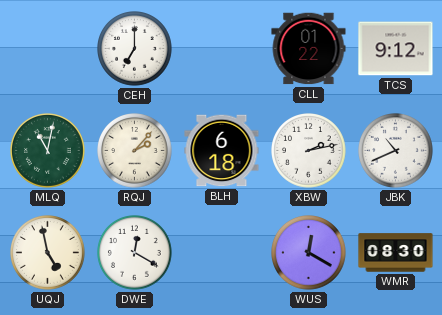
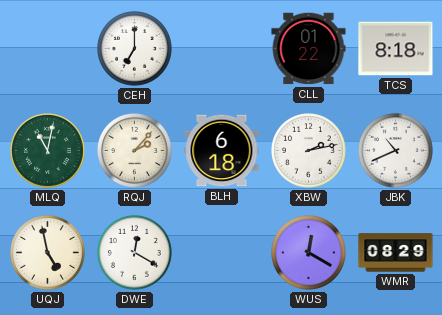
TCS: 9:12 -> 8:18 (396, 49)
WMR: 08:30 -> 08:29 (396, 253)
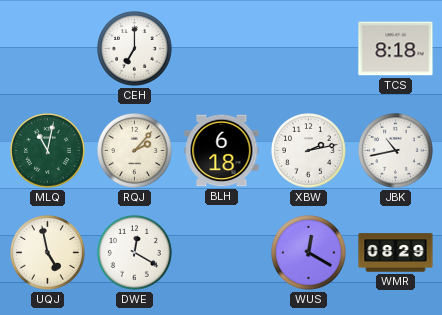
CLL: 01:22 -> none (309, 49)
JBK: 10:41 -> 10:43 (396, 151)
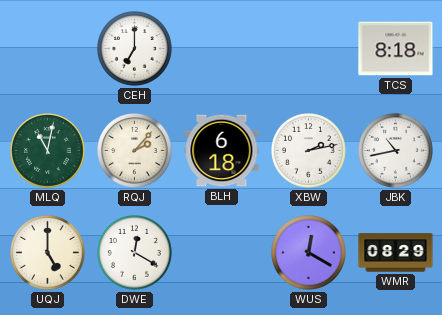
UQJ: 4:58 -> 5:00 (48, 253)
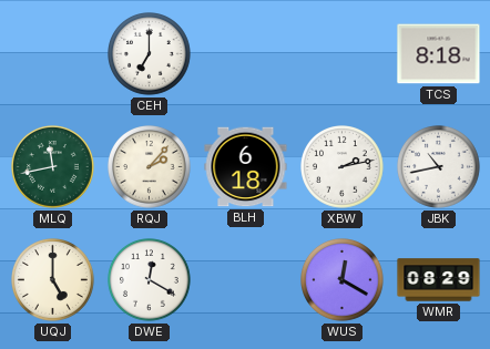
MLQ: 11:02 -> 11:43 (53, 167)
